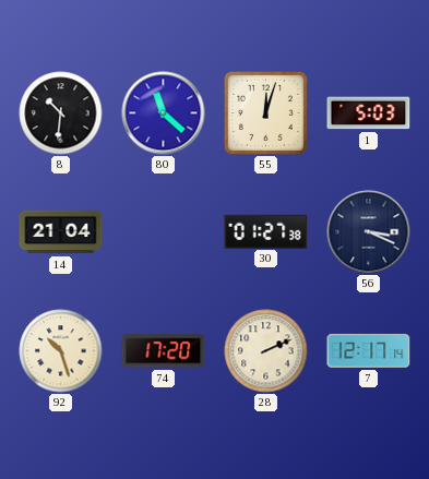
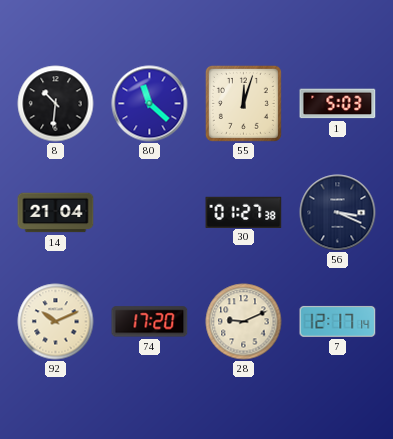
92: 10:27 -> 10:11 (56, 322)
28: 2:11 -> 9:11 (244, 322)
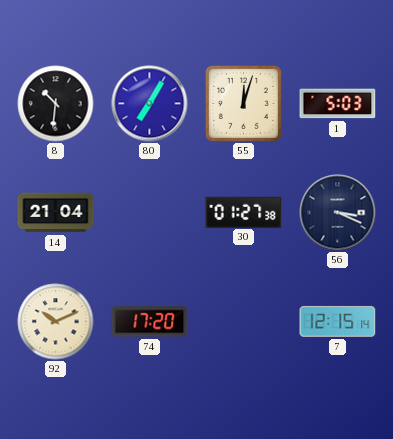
80: 11:22 -> 7:05 (150, 104)
28: 9:11 -> none (244, 322)
7: 12:17 -> 12:15 (338, 321)
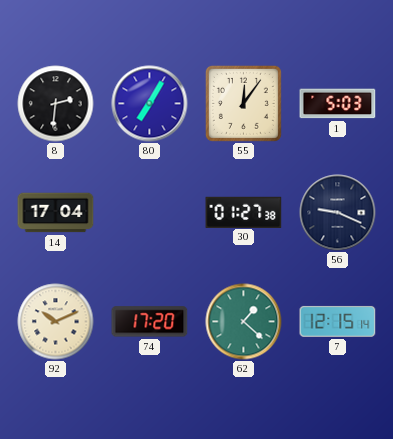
8: 10:31 -> 2:31 (56, 104)
55: 12:03 -> 12:06 (243, 103)
14: 21:04 -> 17:04 (56, 213)
56: 3:19 -> 9:19 (338, 213)
62: none -> 1:22 (244, 322)
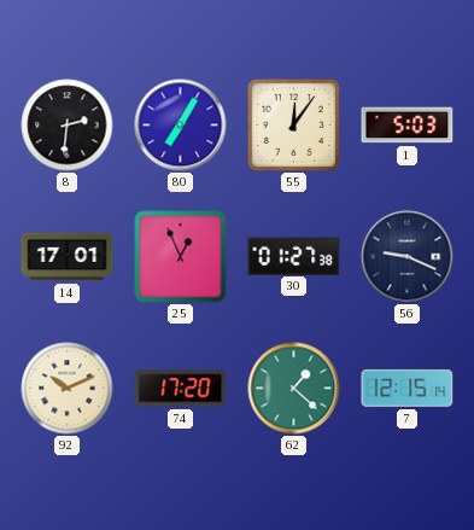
14: 17:04 -> 17:01 (68, 257)
25: none -> 12:56 (181, 257)
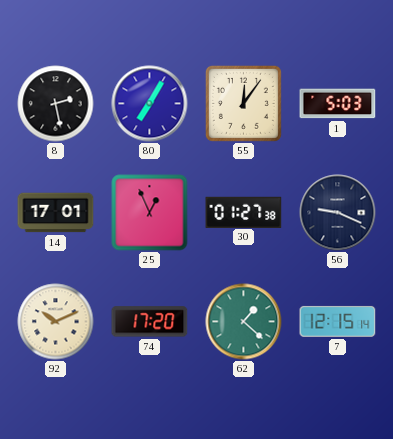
8: 2:31 -> 2:28 (56, 104)
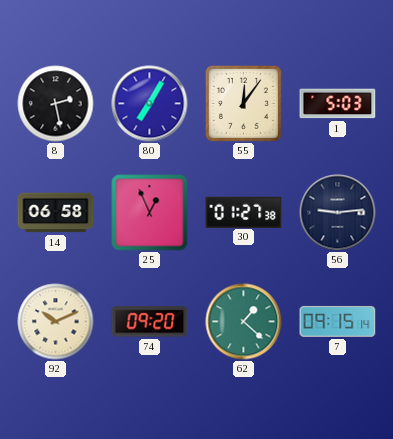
14: 17:01 -> 06:58 (56, 213)
56: 9:19 -> 9:14 (338, 213)
74: 17:20 -> 09:20 (150, 322)
7: 12:15 -> 09:15 (338, 321)
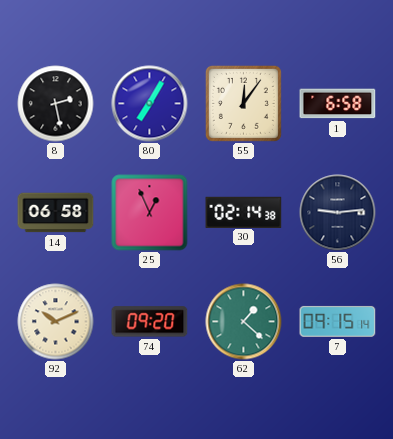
1: 5:03 -> 6:58 (338, 104)
30: 01:27 -> 02:14 (244, 212)
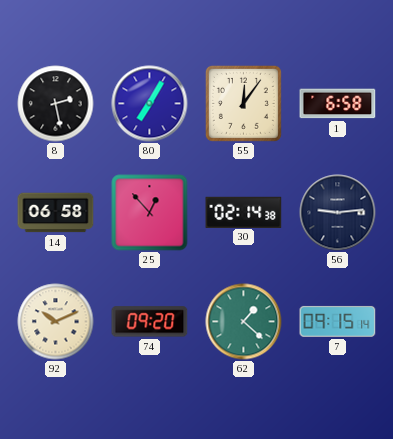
25: 12:56 -> 12:53 (150, 213)
